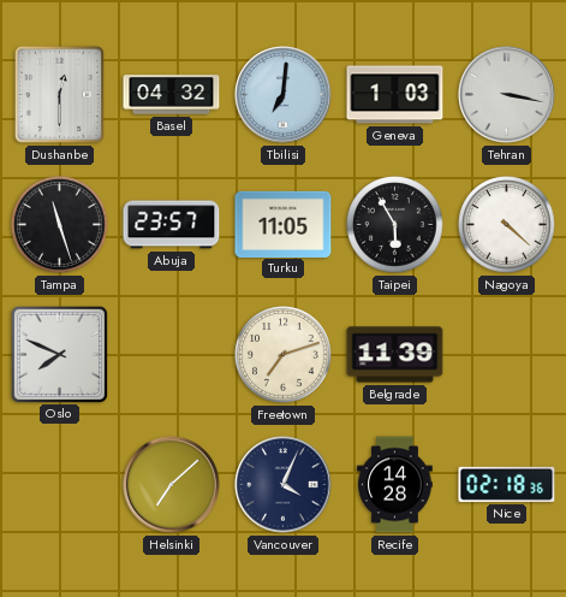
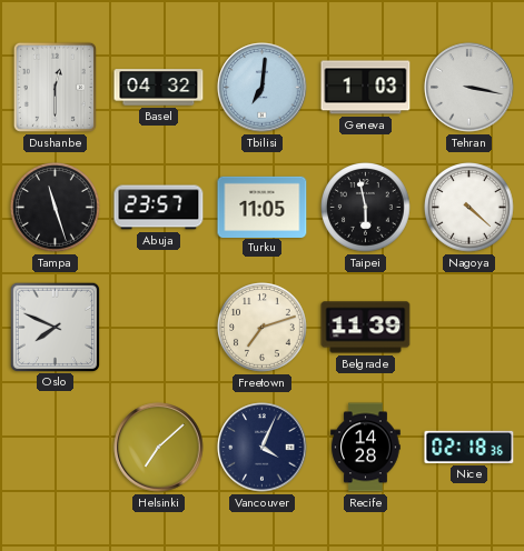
Taipei: 5:55 -> 5:58 (366, 208)
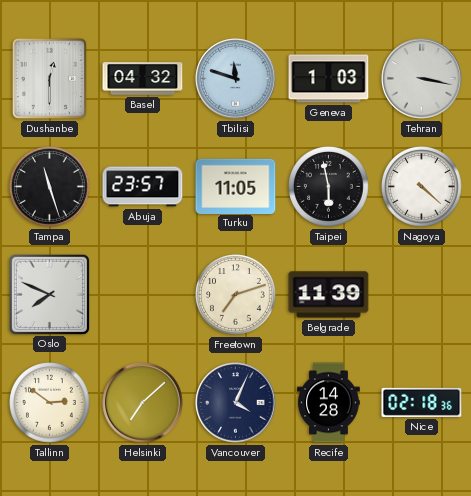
Tbilisi: 7:01 -> 11:48 (236, 79)
Tallinn: none -> 2:51 (50, 403)
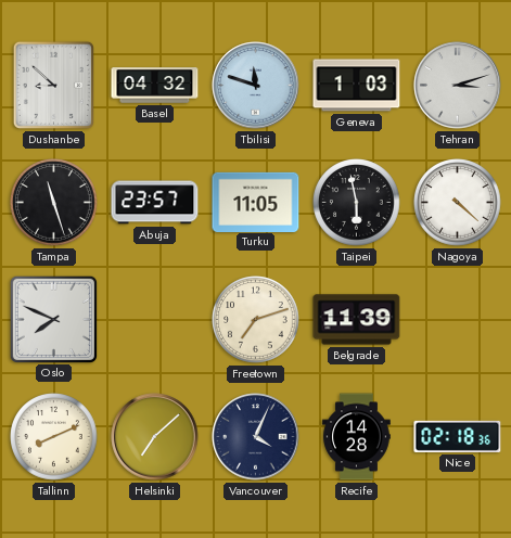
Dushanbe: 12:30 -> 8:52 (53, 85)
Tehran: 3:17 -> 3:12 (458, 86)
Tallinn: 2:51 -> 8:11 (54, 437)
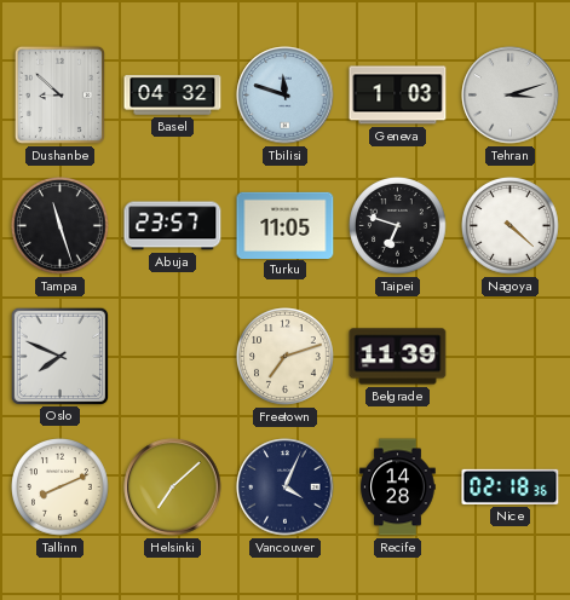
Taipei: 5:58 -> 6:48 (398, 226)
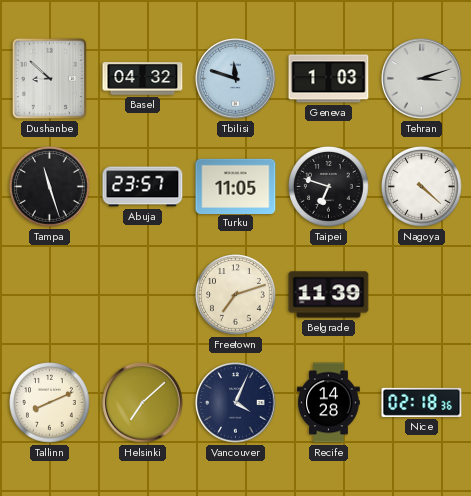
Oslo: 7:49 -> none (59, 356)
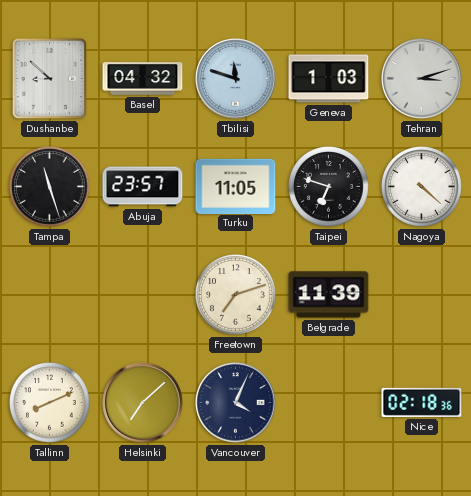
Recife: 14:28 -> none (329, 403)
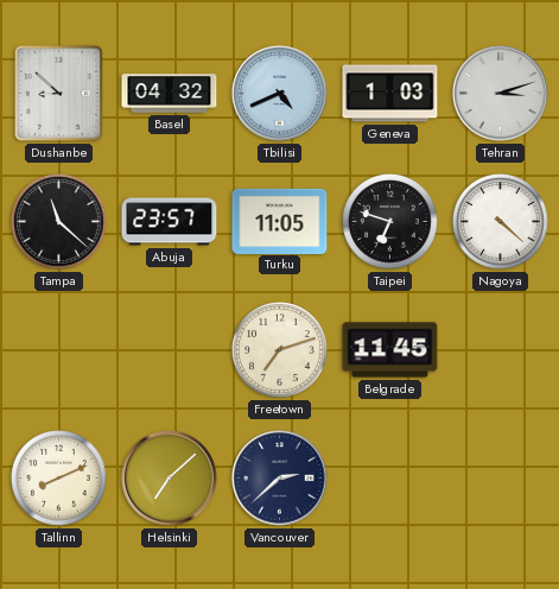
Tbilisi: 11:48 -> 4:41 (280, 94)
Tampa: 11:27 -> 11:22 (59, 222)
Belgrade: 11:39 -> 11:45 (390, 350)
Vancouver: 4:04 -> 2:38 (280, 479)
Nice: 02:18 -> none (422, 402)
